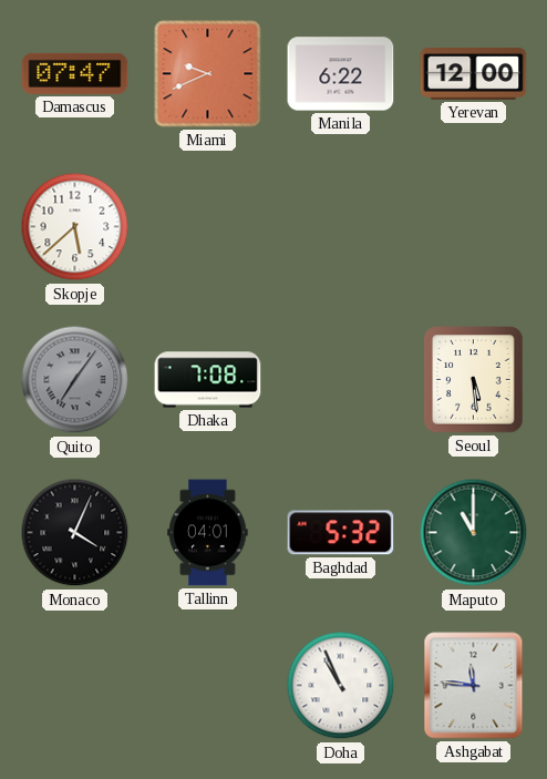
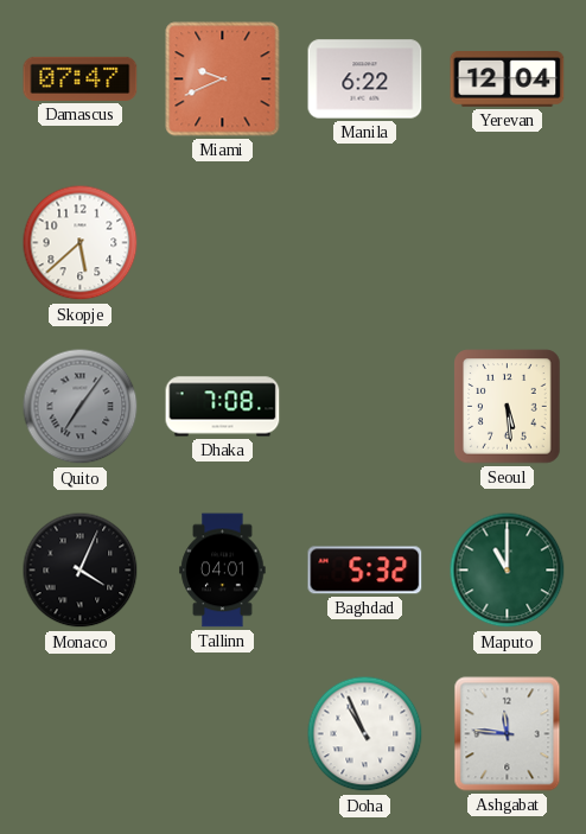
Yerevan: 12:00 -> 12:04 (508, 79)
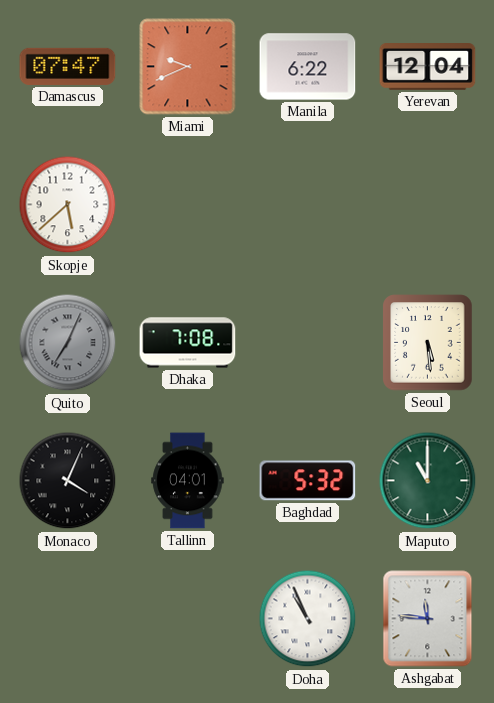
Quito: 7:06 -> 7:04 (68, 343)
